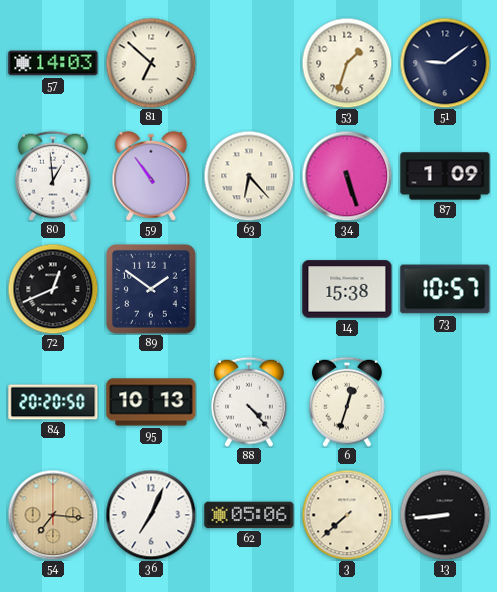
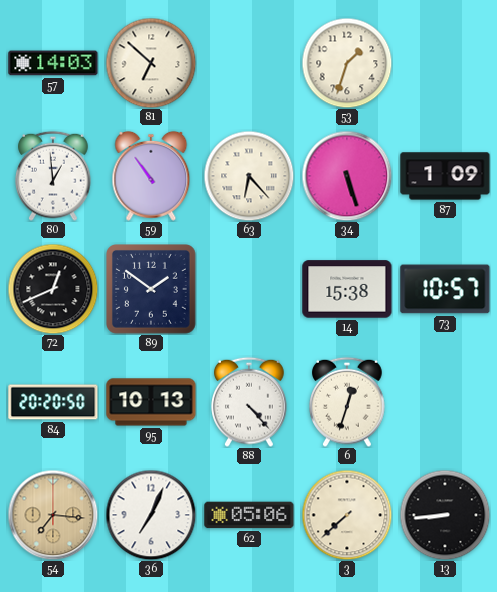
51: 9:09 -> none (445, 63)
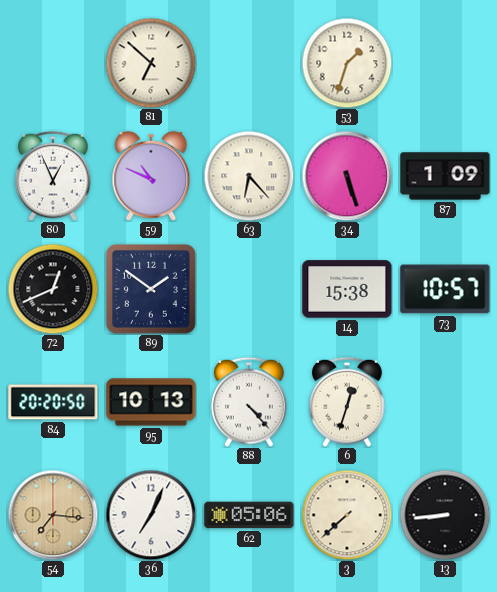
57: 14:03 -> none (53, 63)
80: 12:59 -> 12:56 (53, 176)
59: 10:54 -> 10:49 (151, 176)
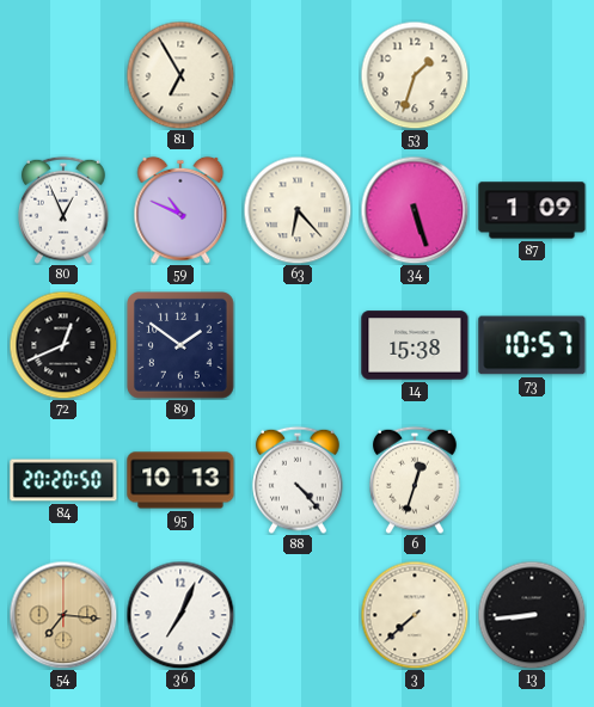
81: 6:52 -> 6:55 (180, 75)
62: 05:06 -> none (249, 515)
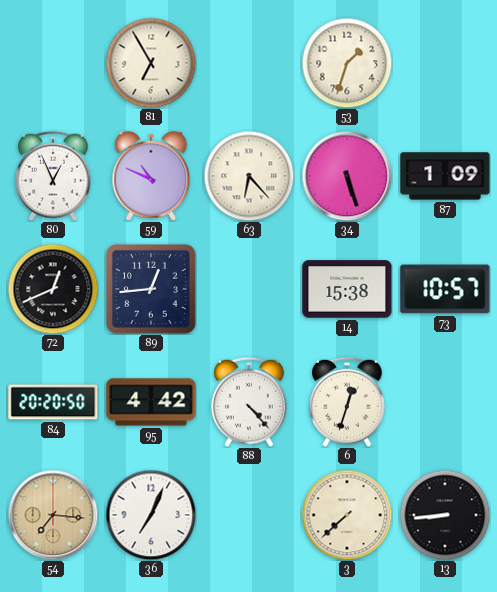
89: 1:51 -> 12:44 (152, 290)
95: 10:13 -> 4:42 (151, 402)
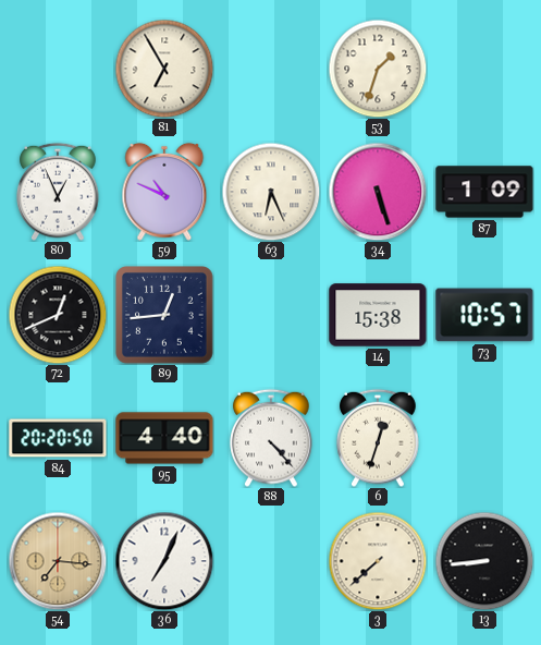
63: 6:23 -> 6:26 (271, 192)
95: 4:42 -> 4:40 (164, 438)
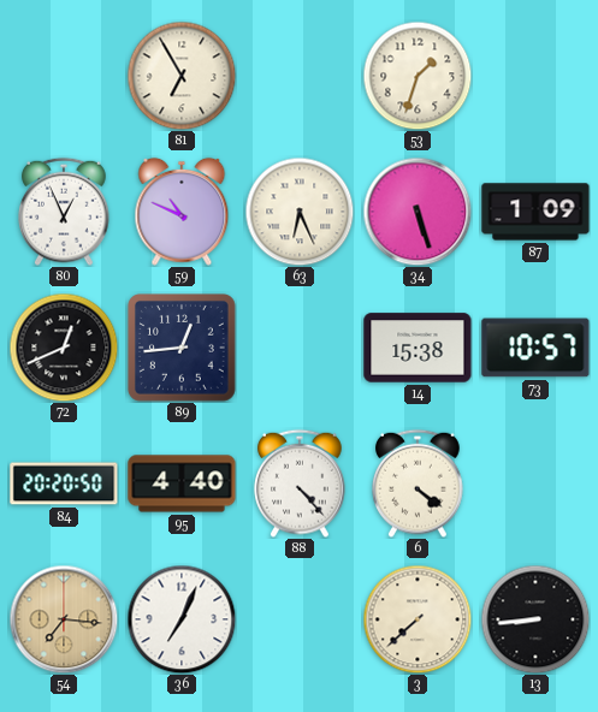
6: 12:33 -> 4:21 (418, 483)
